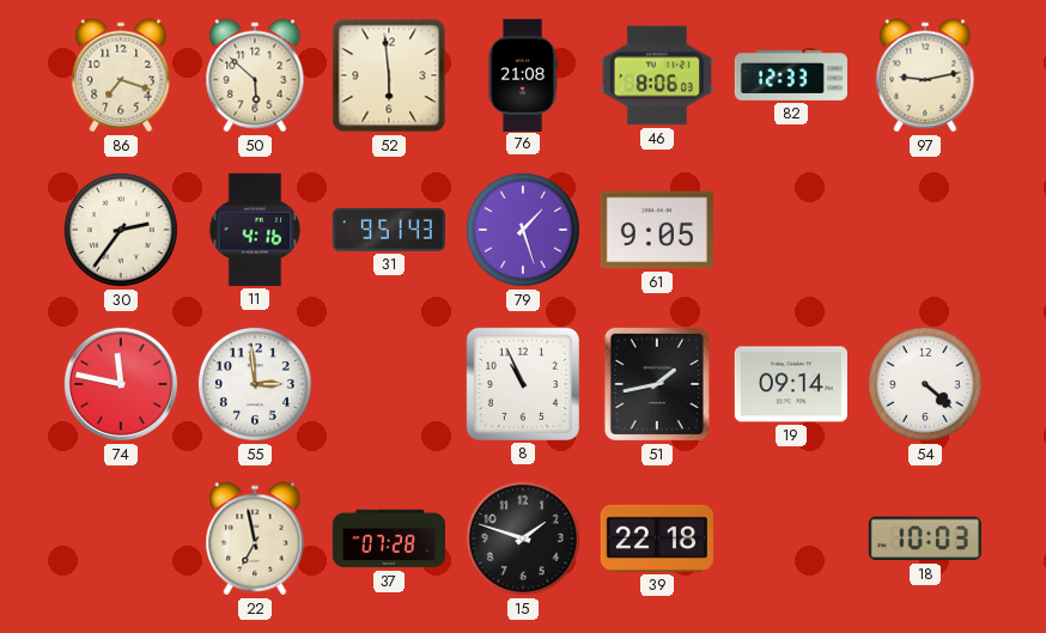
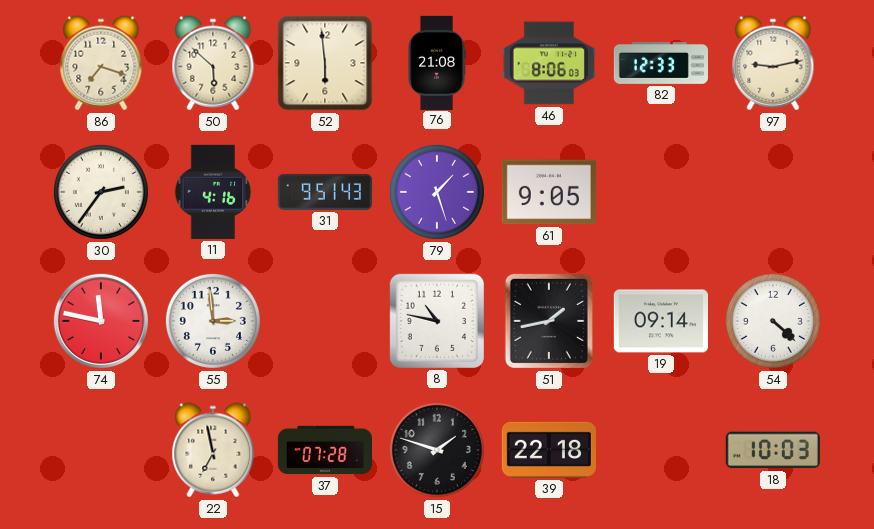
8: 10:56 -> 10:47 (437, 321)
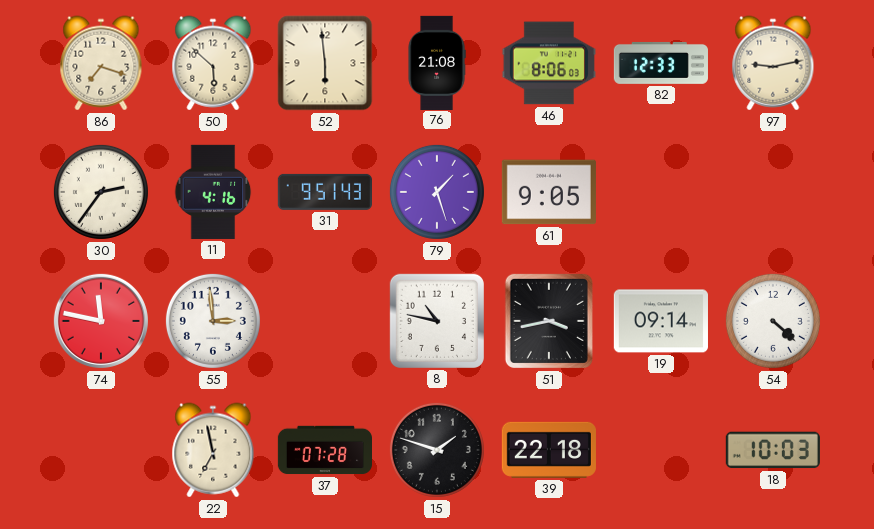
51: 1:43 -> 3:43 (549, 321)
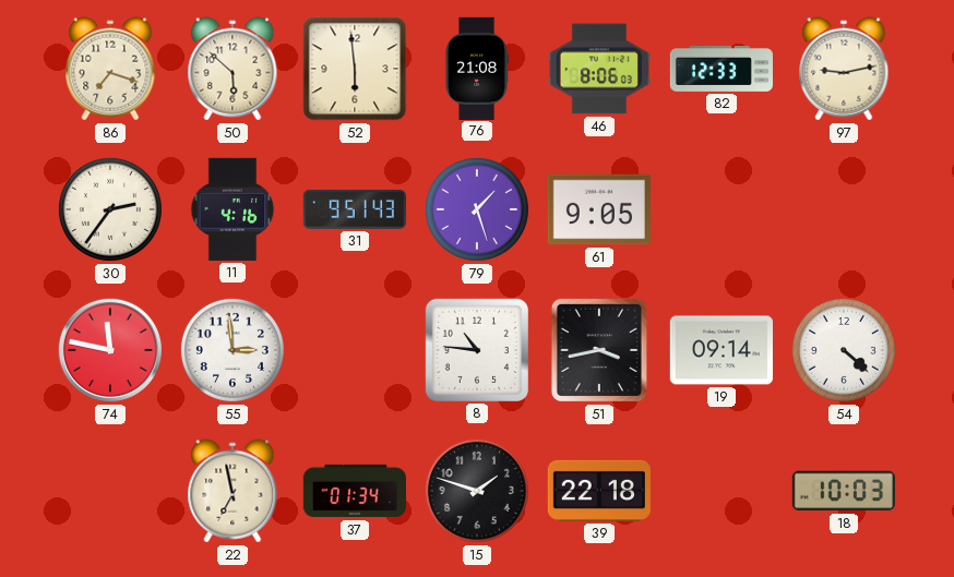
8: 10:47 -> 10:46 (477, 350)
37: 07:28 -> 01:34 (354, 491)
